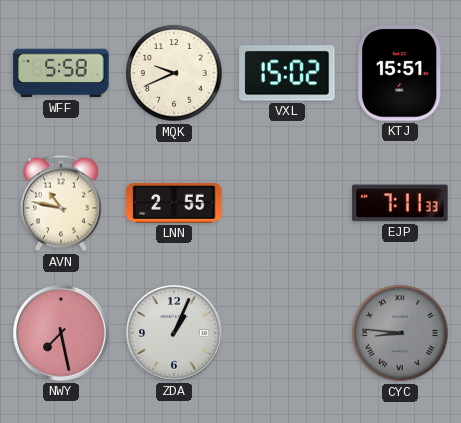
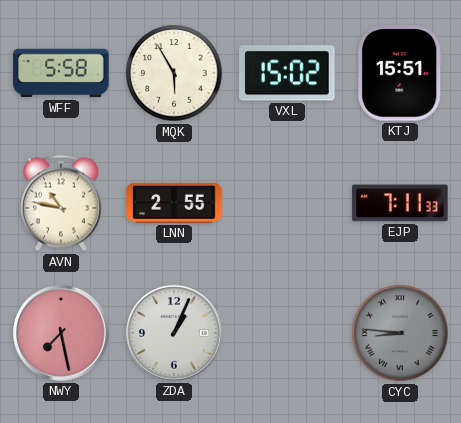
MQK: 9:41 -> 5:55 (174, 73)
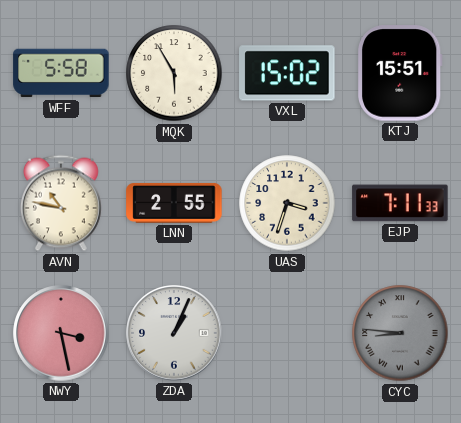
UAS: none -> 3:33 (287, 203)
NWY: 7:28 -> 3:28 (61, 333)
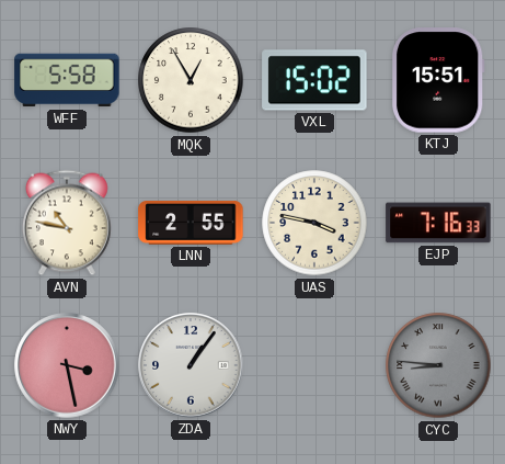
MQK: 5:55 -> 12:55 (191, 80)
UAS: 3:33 -> 3:47 (314, 223)
EJP: 7:11 -> 7:16 (438, 223)
ZDA: 1:04 -> 1:06 (191, 365)
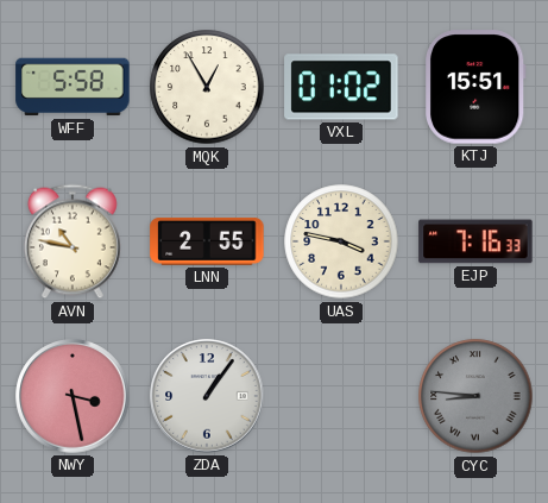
VXL: 15:02 -> 01:02 (341, 87)
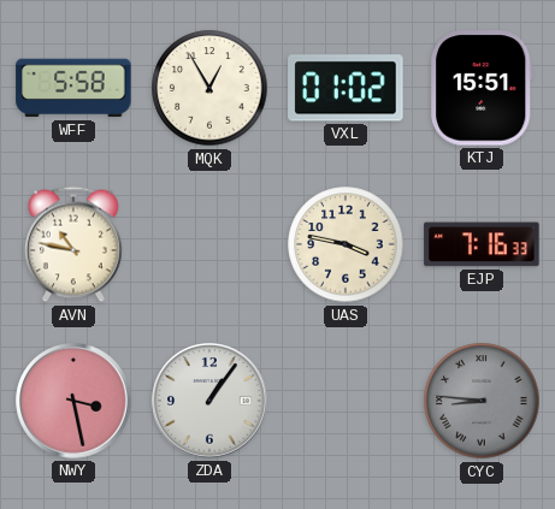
LNN: 2:55 -> none (207, 241)
